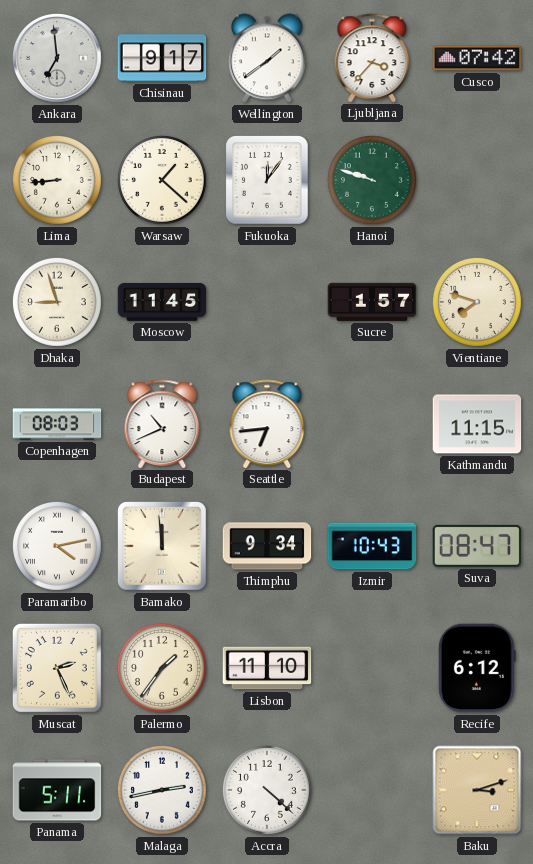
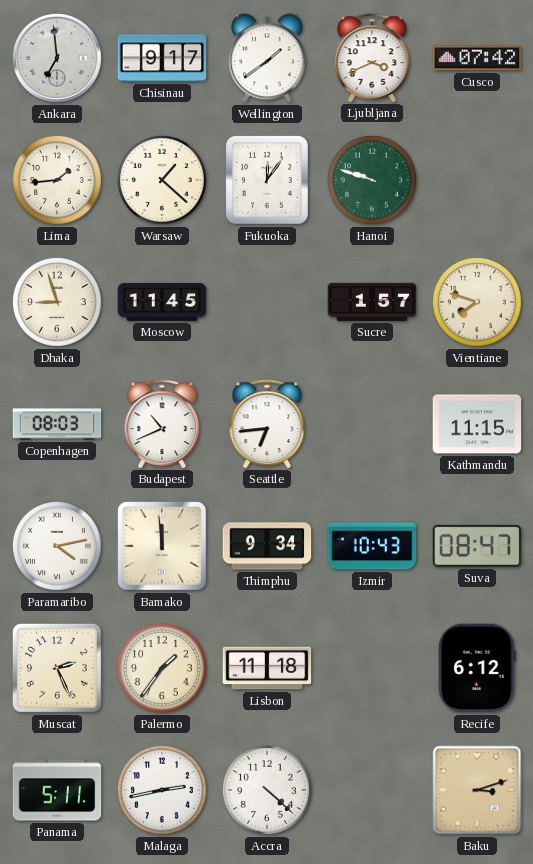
Ljubljana: 3:37 -> 3:41 (372, 58)
Lima: 8:44 -> 1:44 (57, 180)
Lisbon: 11:10 -> 11:18 (267, 668)
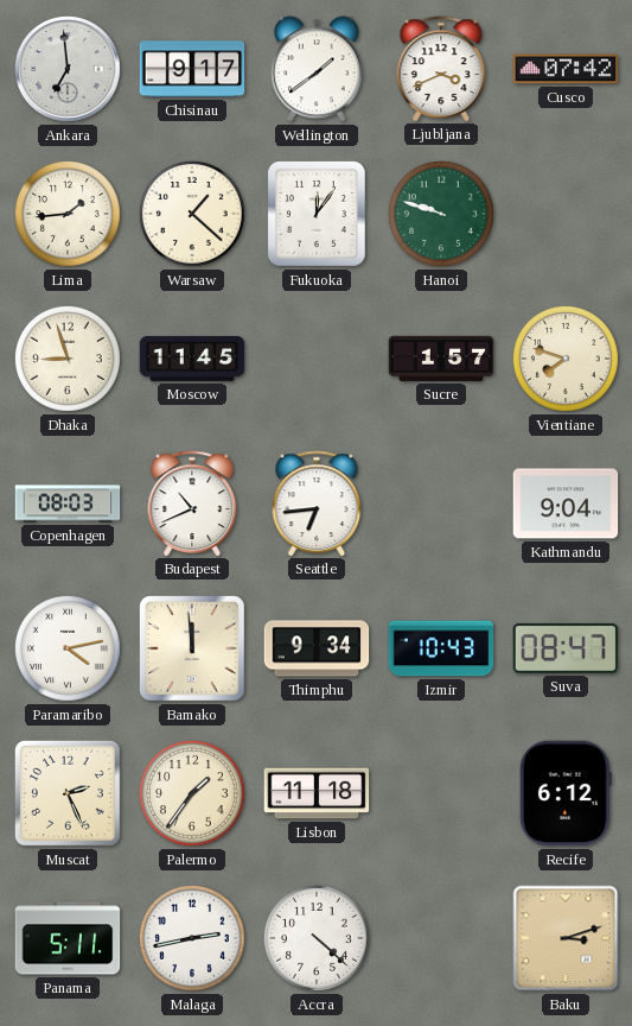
Kathmandu: 11:15 -> 9:04 (566, 503)
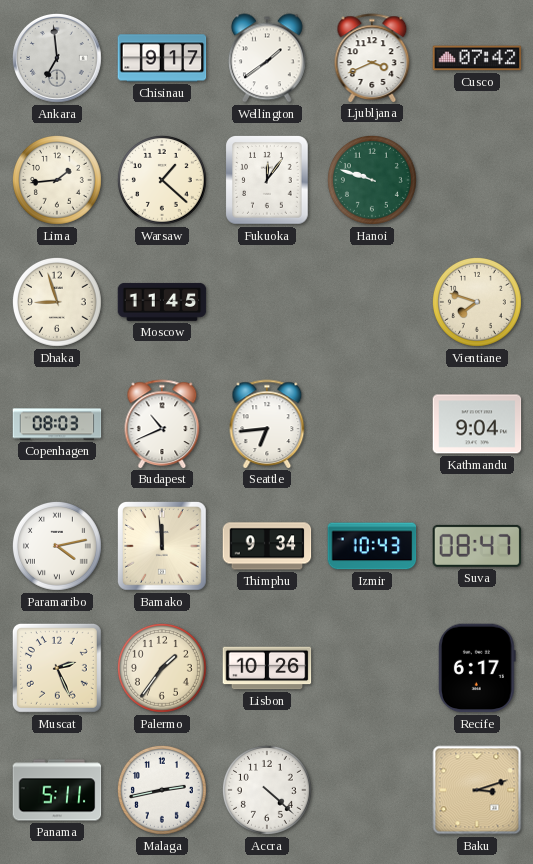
Sucre: 1:57 -> none (441, 359)
Lisbon: 11:18 -> 10:26 (267, 668)
Recife: 6:12 -> 6:17 (478, 668)
